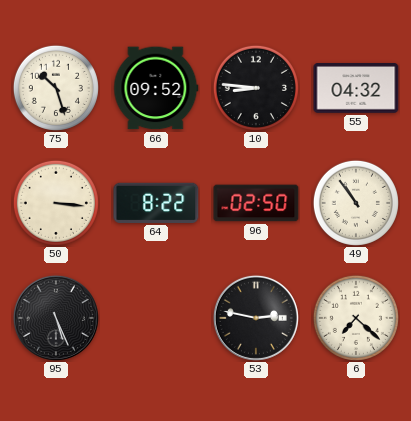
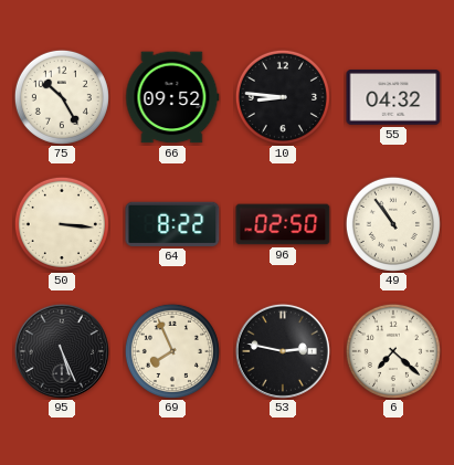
75: 10:27 -> 10:25 (62, 97)
69: none -> 7:56 (172, 351)
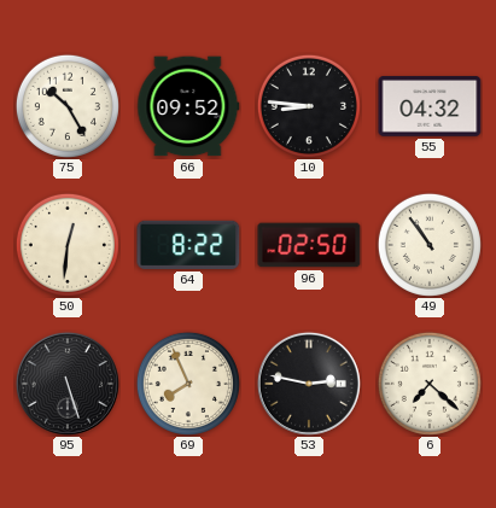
50: 3:16 -> 12:31 (68, 245)
95: 5:26 -> 5:27 (68, 384)
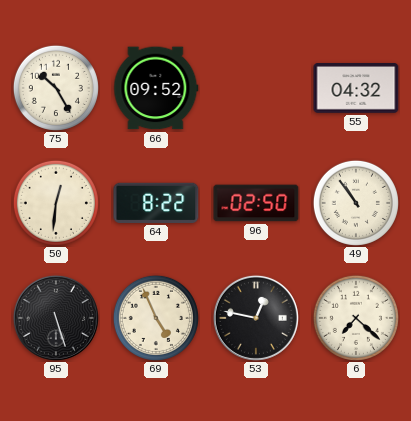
10: 8:46 -> none (309, 106)
69: 7:56 -> 4:56 (156, 318)
53: 2:47 -> 12:47 (256, 318)
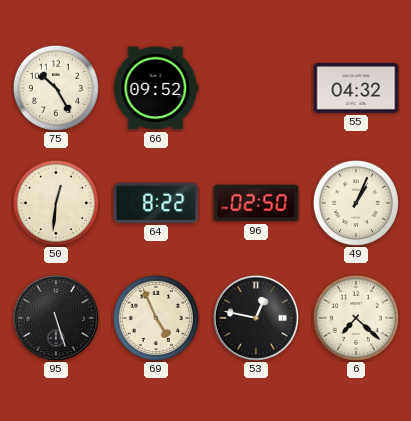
49: 10:54 -> 1:04 (356, 203)
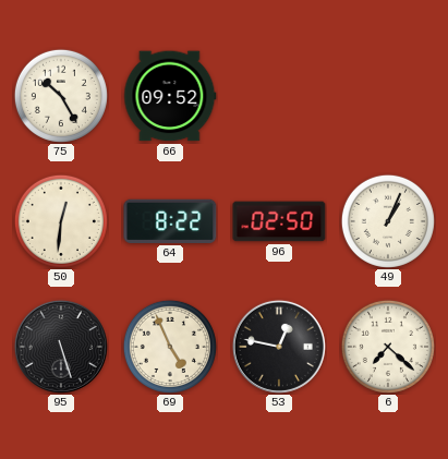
55: 04:32 -> none (356, 89)
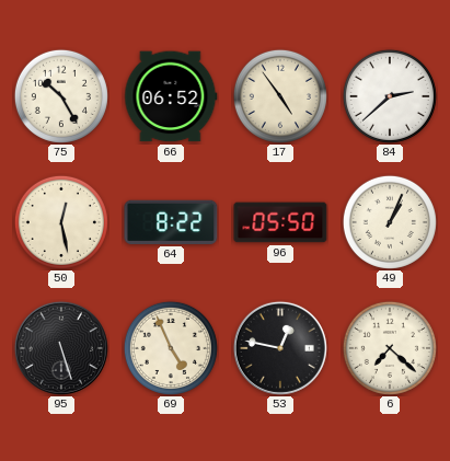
66: 09:52 -> 06:52 (171, 96)
17: none -> 4:54 (280, 96)
84: none -> 2:38 (390, 96)
50: 12:31 -> 12:28 (61, 222)
96: 02:50 -> 05:50 (280, 222)
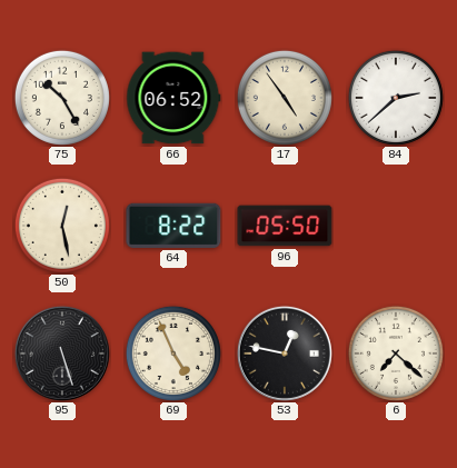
49: 1:04 -> none (390, 222)
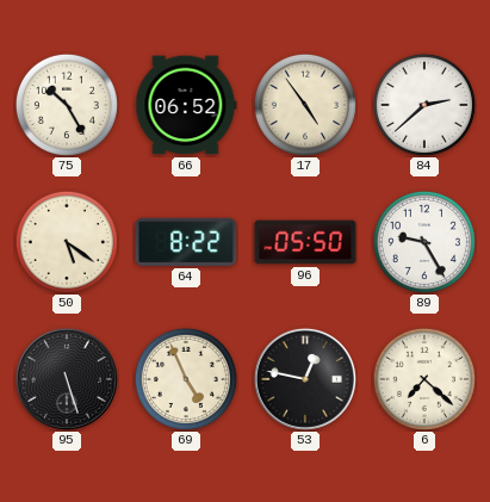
50: 12:28 -> 5:21 (67, 242)
89: none -> 9:25 (424, 242)
